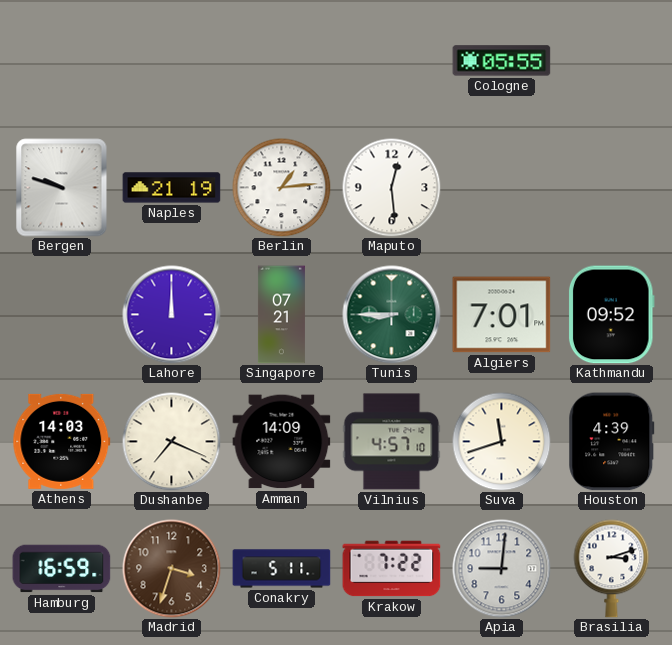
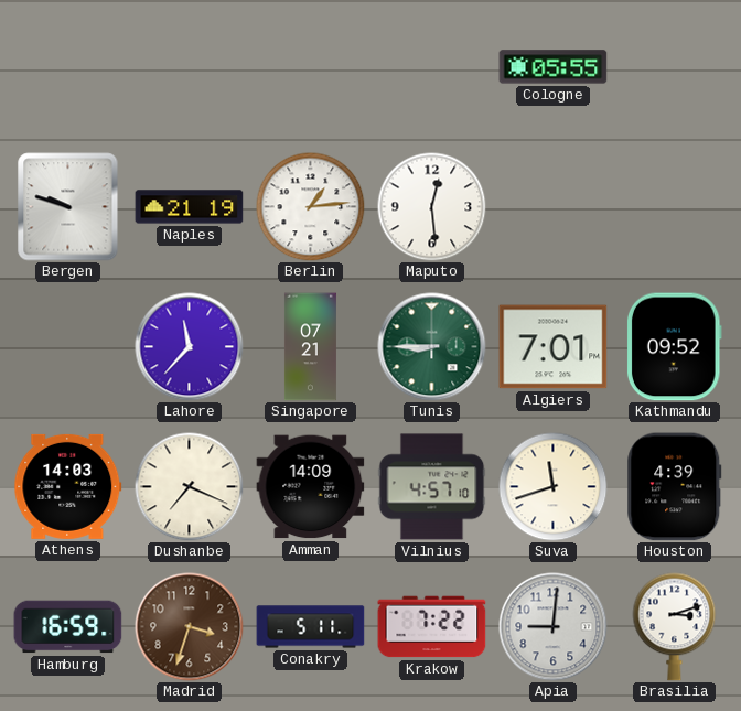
Lahore: 12:00 -> 11:37 (190, 347)
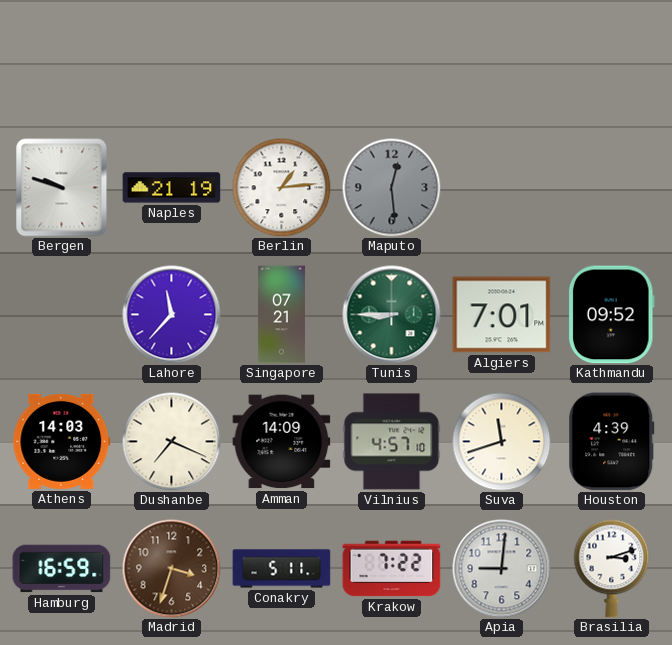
Cologne: 05:55 -> none (554, 67)
Maputo dial: white -> grey (392, 188)
